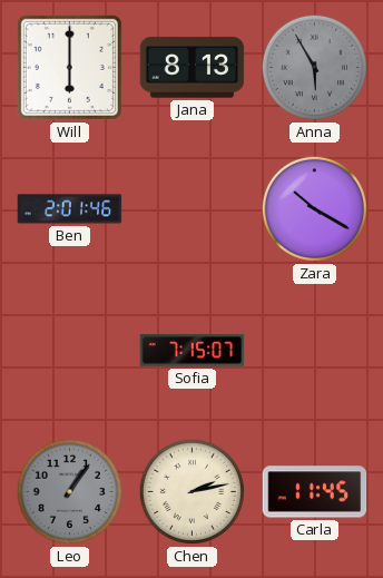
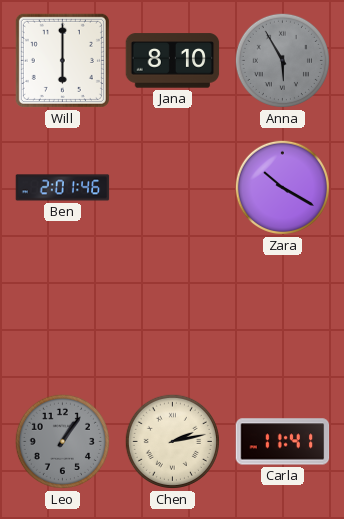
Jana: 8:13 -> 8:10 (173, 61)
Sofia: 7:15 -> none (193, 351)
Carla: 11:45 -> 11:41 (283, 442)
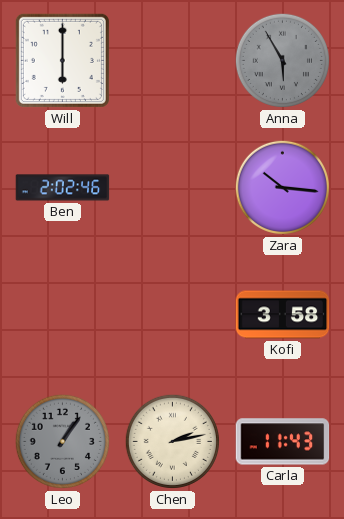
Jana: 8:10 -> none (173, 61)
Ben: 2:01 -> 2:02 (63, 188)
Zara: 10:20 -> 10:16 (282, 187)
Kofi: none -> 3:58 (283, 315)
Carla: 11:41 -> 11:43 (283, 442)
